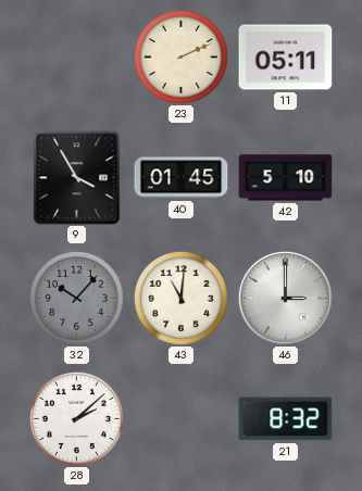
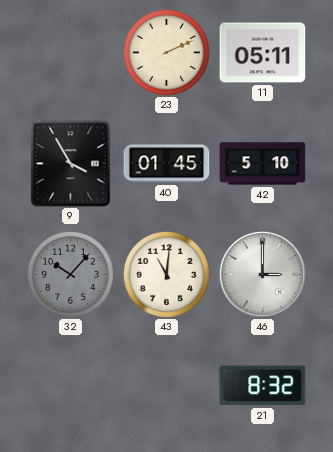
28: 2:08 -> none (76, 418)
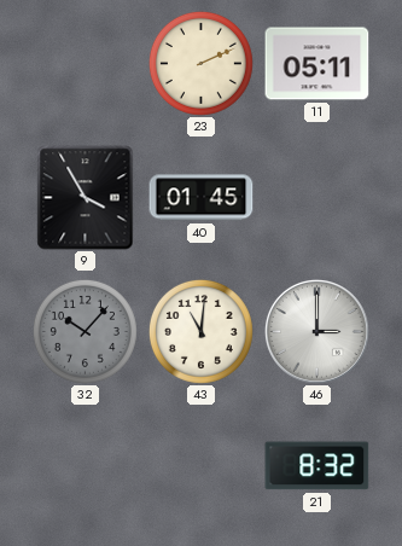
42: 5:10 -> none (263, 164)
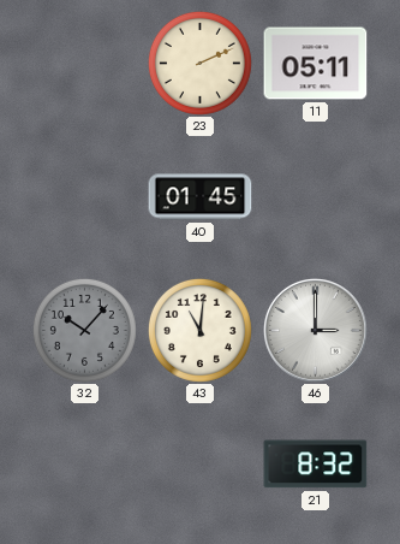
9: 3:55 -> none (86, 198)
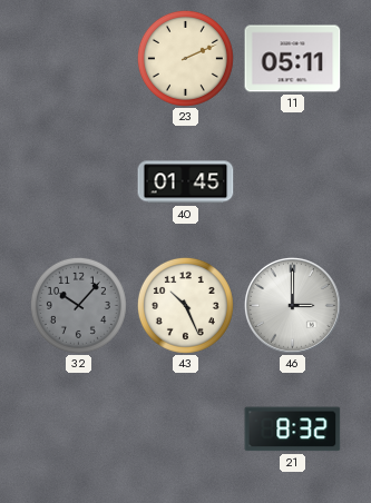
43: 11:01 -> 10:26 (185, 305)
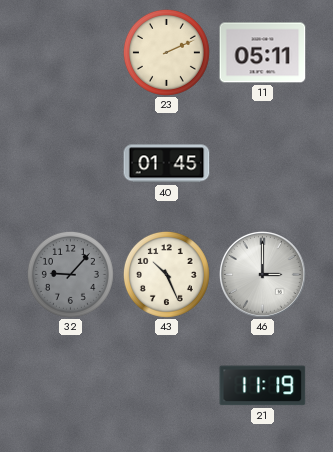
32: 10:07 -> 9:07 (70, 274)
21: 8:32 -> 11:19 (263, 386)
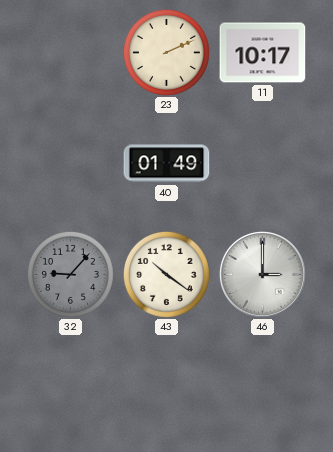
11: 05:11 -> 10:17 (263, 53)
40: 01:45 -> 01:49 (167, 164)
43: 10:26 -> 10:21 (166, 274)
21: 11:19 -> none (263, 386)
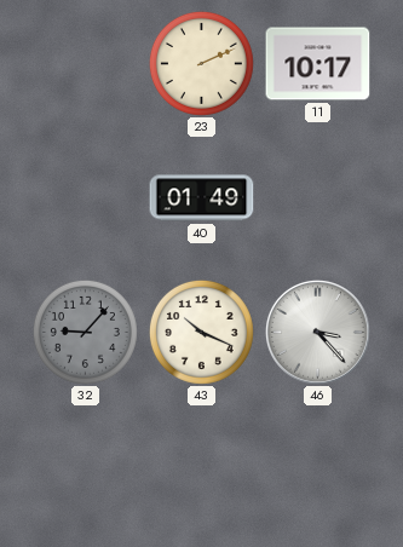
43: 10:21 -> 10:19 (201, 332)
46: 3:00 -> 3:23 (317, 332)
